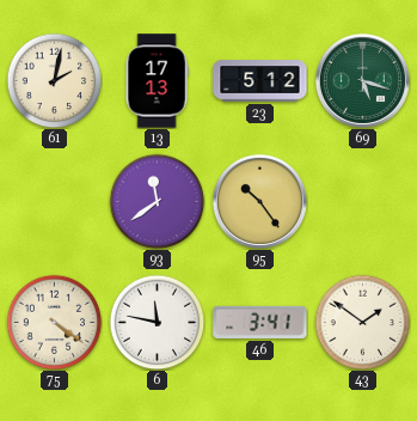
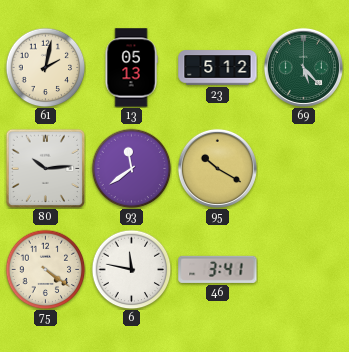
13: 17:13 -> 05:13 (131, 68)
69: 5:18 -> 5:23 (303, 67)
80: none -> 10:14 (45, 168)
95: 10:24 -> 10:20 (217, 168)
43: 1:51 -> none (362, 322)
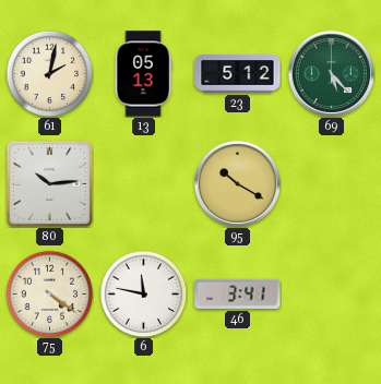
93: 11:39 -> none (131, 168)
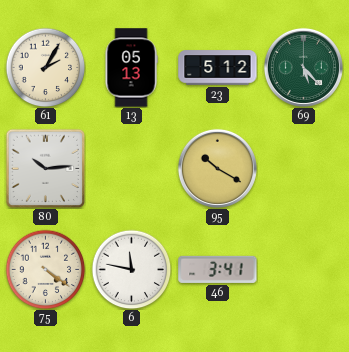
61: 2:02 -> 2:05 (45, 67)
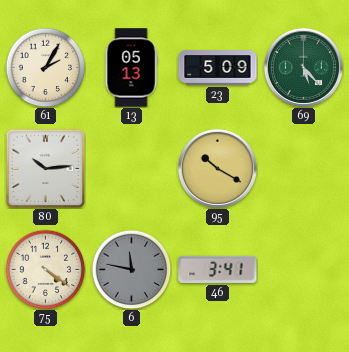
23: 5:12 -> 5:09 (218, 68)
6 dial: white -> grey (131, 269)
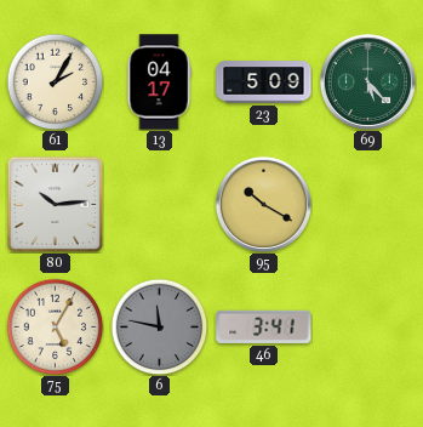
13: 05:13 -> 04:17 (159, 82)
75: 4:21 -> 5:05 (55, 326)
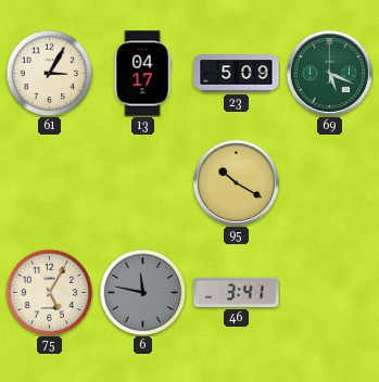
61: 2:05 -> 3:05 (49, 73)
69: 5:23 -> 5:19 (329, 73)
80: 10:14 -> none (55, 204)
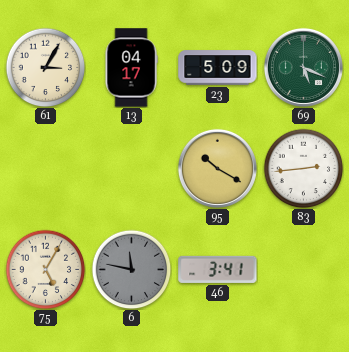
83: none -> 2:44 (303, 168)
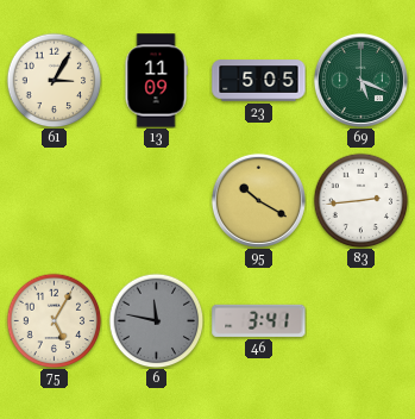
13: 04:17 -> 11:09 (156, 81)
23: 5:09 -> 5:05 (259, 81)
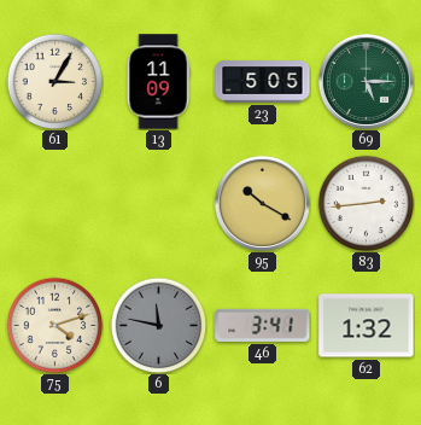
69: 5:19 -> 5:15 (366, 81)
75: 5:05 -> 4:12 (54, 325)
62: none -> 1:32 (367, 326)
